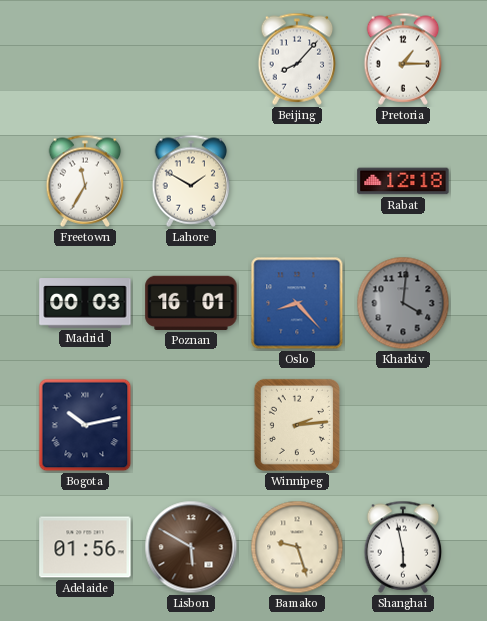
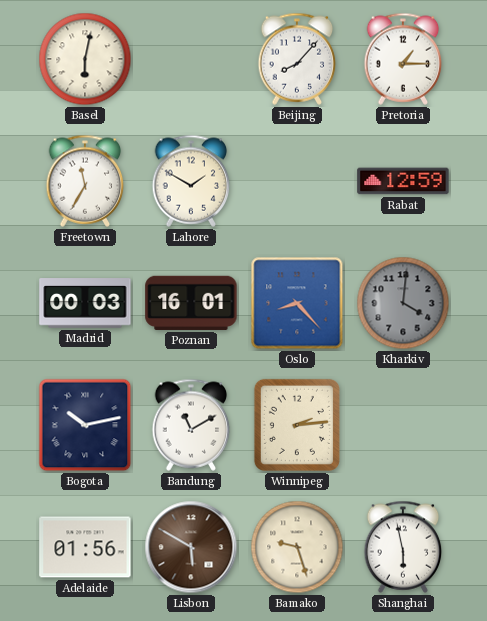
Basel: none -> 6:02 (85, 59)
Rabat: 12:18 -> 12:59 (403, 181)
Bandung: none -> 11:10 (191, 425)
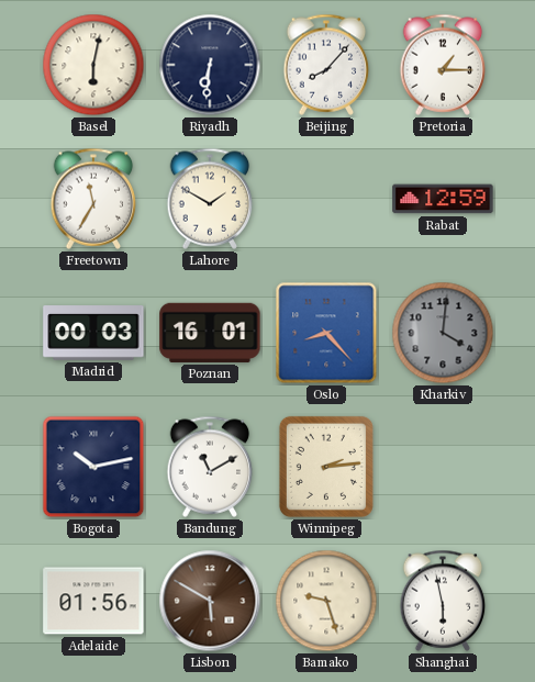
Riyadh: none -> 6:31 (210, 65)
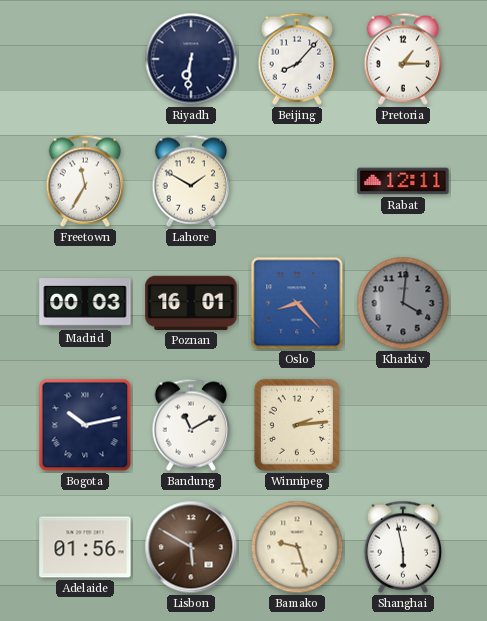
Basel: 6:02 -> none (93, 65)
Rabat: 12:59 -> 12:11 (403, 181)
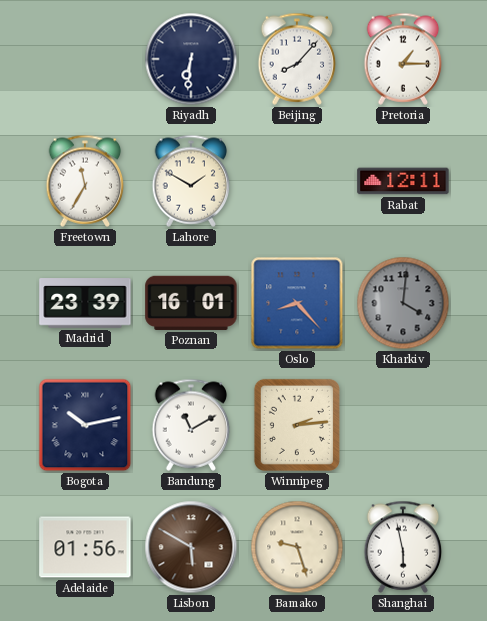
Madrid: 00:03 -> 23:39 (85, 303)
